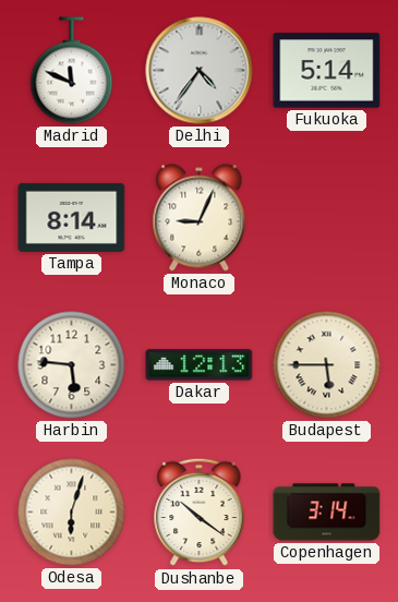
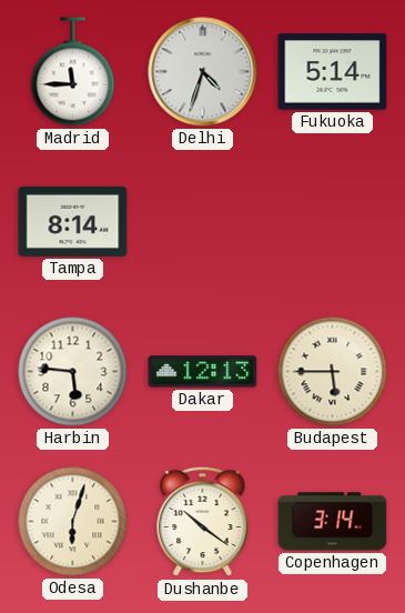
Madrid: 11:49 -> 11:45 (73, 72)
Delhi: 4:36 -> 4:33 (203, 72)
Monaco: 9:04 -> none (200, 218)
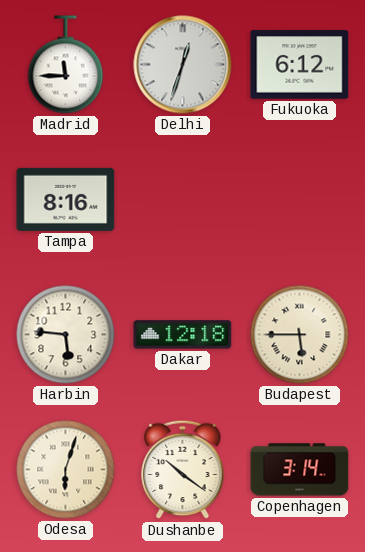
Delhi: 4:33 -> 12:33 (183, 65)
Fukuoka: 5:14 -> 6:12 (300, 65)
Tampa: 8:14 -> 8:16 (66, 199)
Dakar: 12:13 -> 12:18 (183, 335)
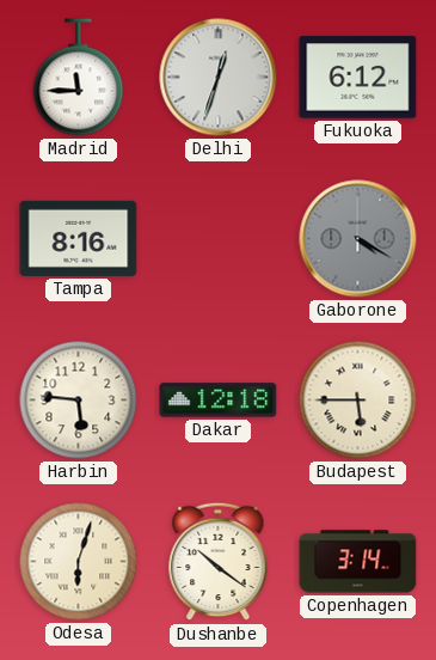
Gaborone: none -> 4:20 (358, 239)
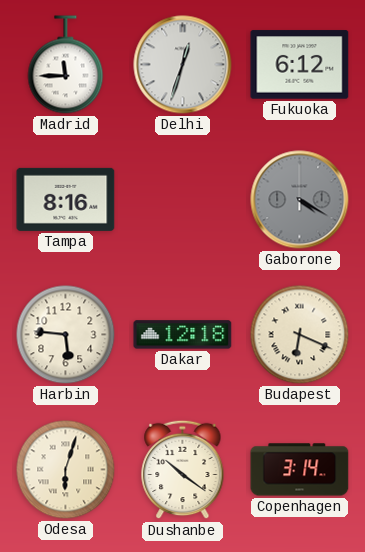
Budapest: 5:45 -> 6:19 (300, 335)
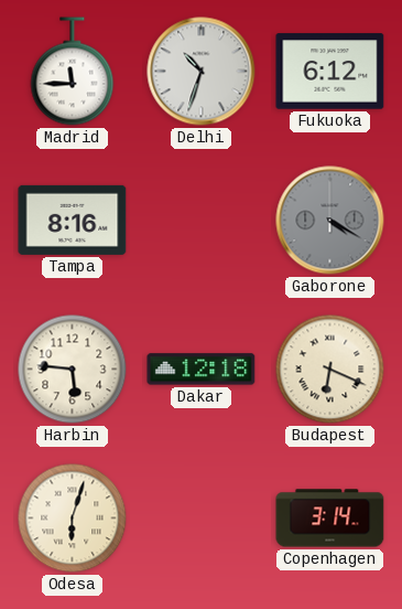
Delhi: 12:33 -> 10:33 (202, 72)
Dushanbe: 10:21 -> none (183, 470)
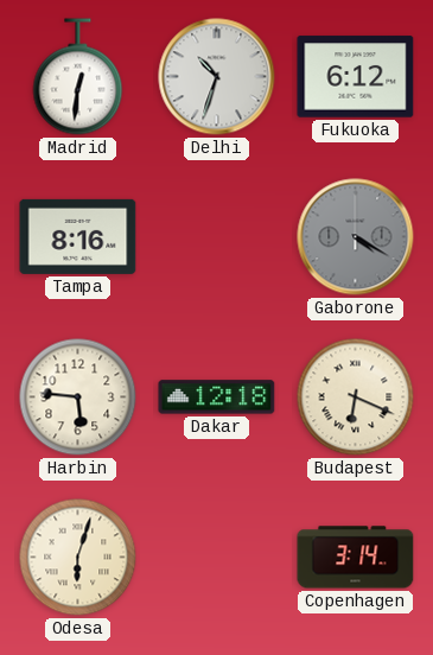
Madrid: 11:45 -> 12:31 (78, 77)
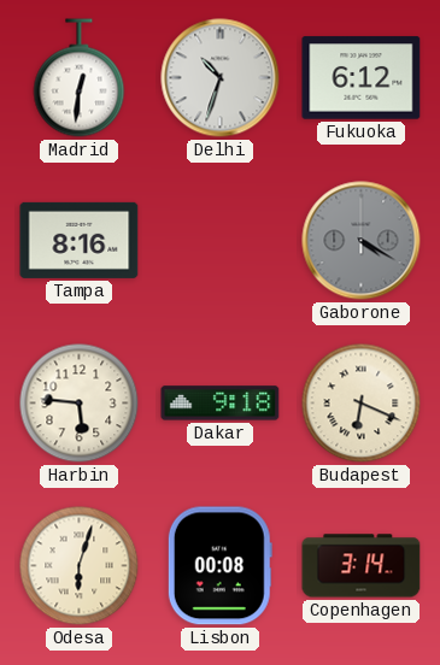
Dakar: 12:18 -> 9:18 (221, 404)
Lisbon: none -> 00:08 (219, 566)
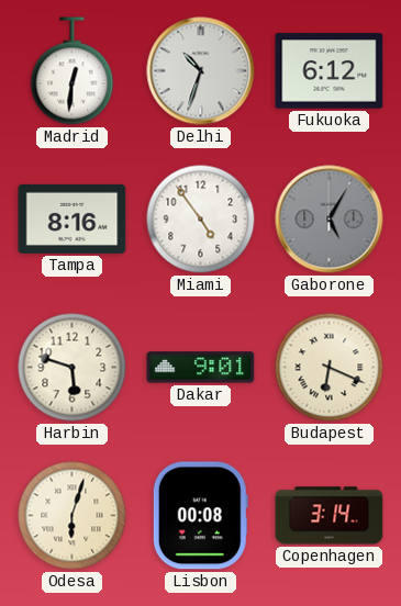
Miami: none -> 4:54 (201, 220)
Gaborone: 4:20 -> 5:05 (330, 220)
Harbin: 5:46 -> 5:48 (73, 368)
Dakar: 9:18 -> 9:01 (201, 368)
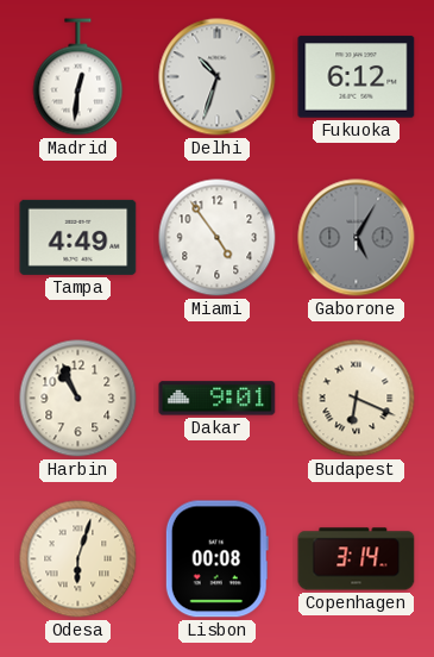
Tampa: 8:16 -> 4:49 (78, 237)
Harbin: 5:48 -> 10:56 (78, 399)
